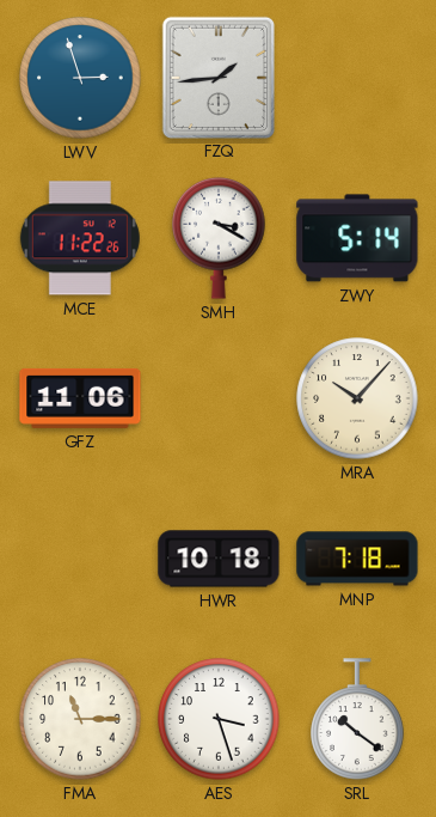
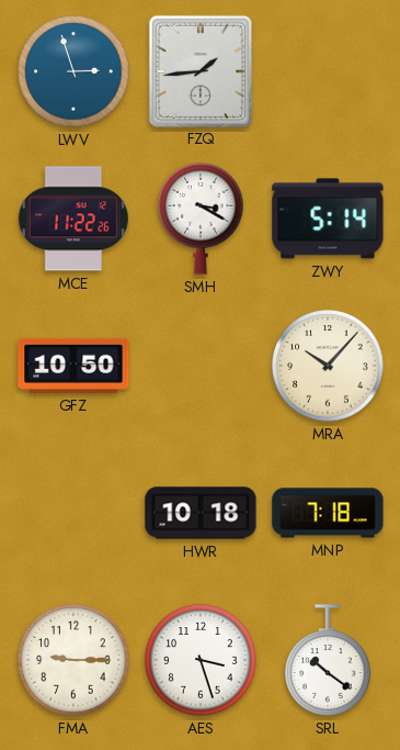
GFZ: 11:06 -> 10:50 (73, 366)
FMA: 11:15 -> 9:15 (73, 660)
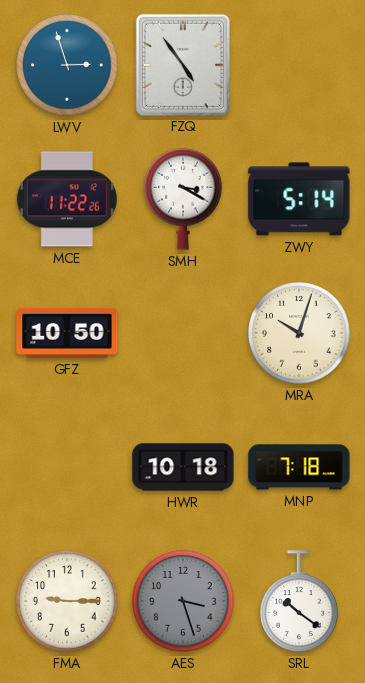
FZQ: 1:44 -> 4:54 (182, 64)
MRA: 10:07 -> 10:03 (299, 333)
AES dial: white -> grey (183, 601)
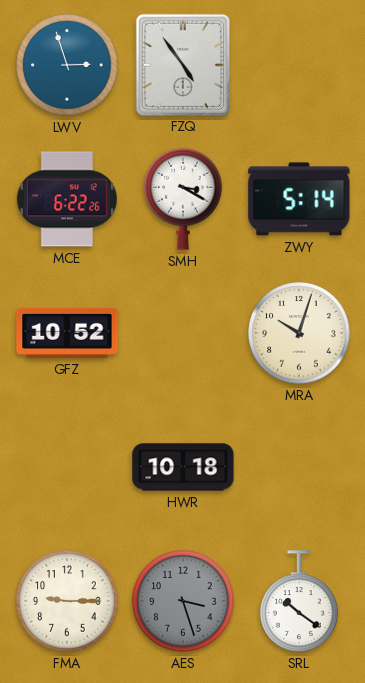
MCE: 11:22 -> 6:22 (67, 199)
GFZ: 10:50 -> 10:52 (67, 333)
MNP: 7:18 -> none (299, 467)
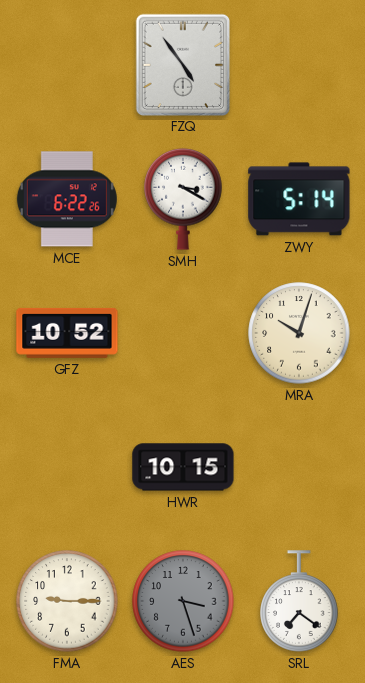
LWV: 2:57 -> none (67, 65)
HWR: 10:18 -> 10:15 (183, 467)
SRL: 10:21 -> 7:21 (299, 601)
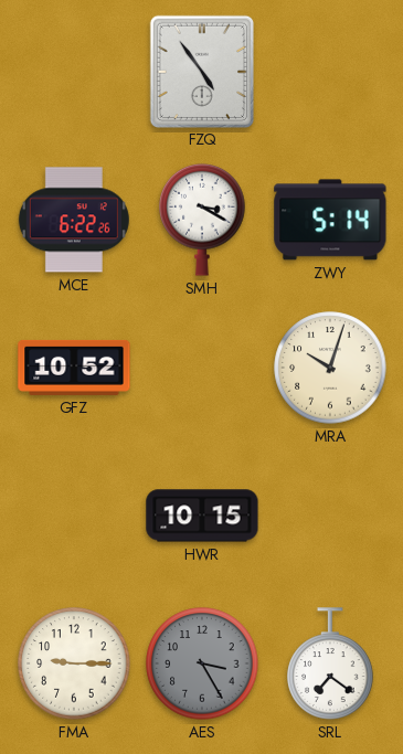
AES: 3:27 -> 3:25 (202, 663)
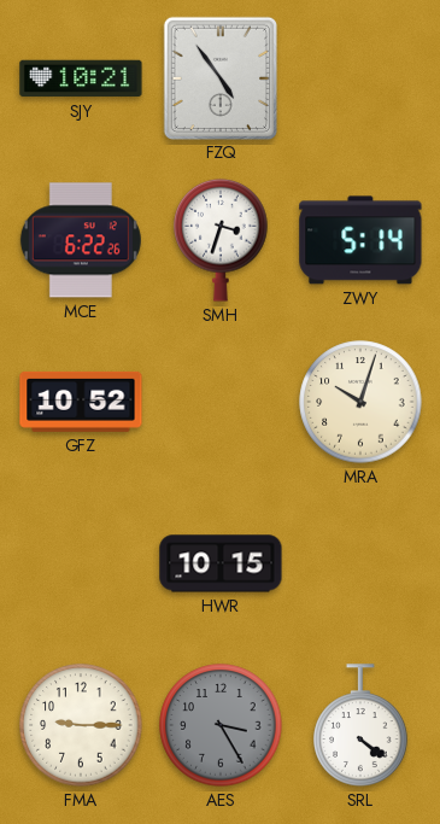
SJY: none -> 10:21 (81, 78)
SMH: 3:20 -> 3:33 (221, 240)
SRL: 7:21 -> 4:21 (360, 725)
